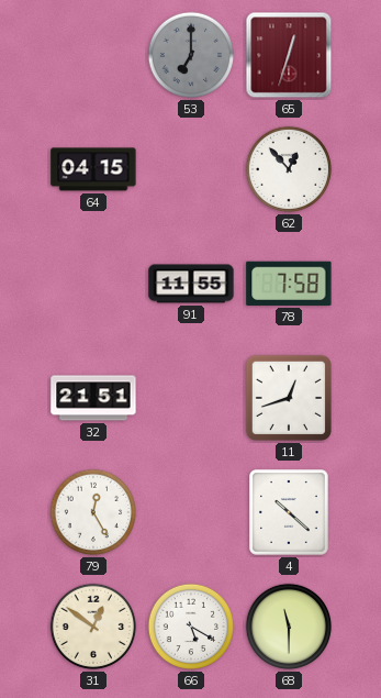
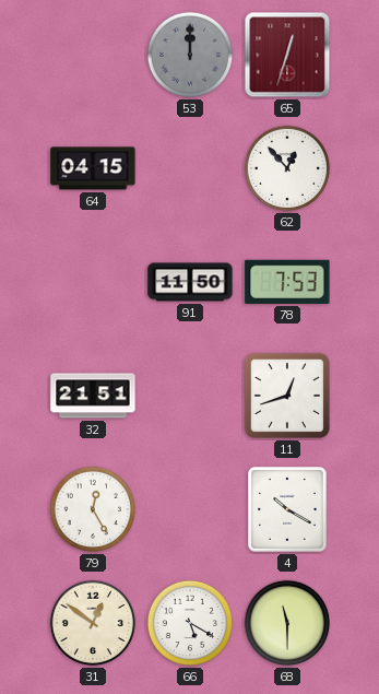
53: 7:00 -> 12:00 (190, 55)
91: 11:55 -> 11:50 (190, 282)
78: 7:58 -> 7:53 (287, 282)
4: 10:22 -> 10:20 (287, 509)
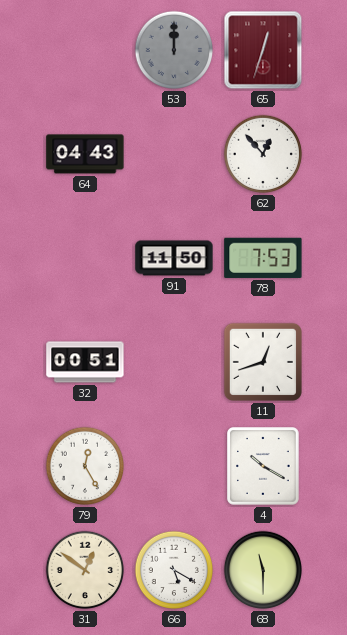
64: 04:15 -> 04:43 (85, 154)
32: 21:51 -> 00:51 (85, 362)
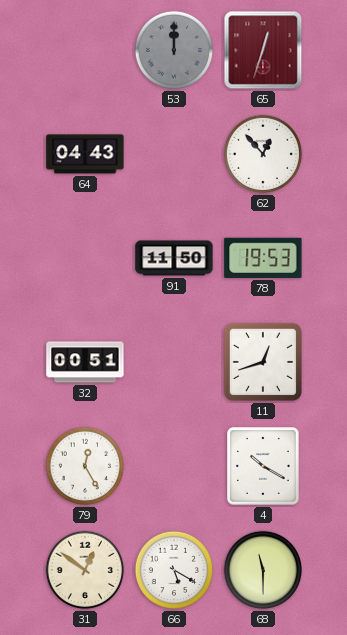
78: 7:53 -> 19:53 (263, 258)
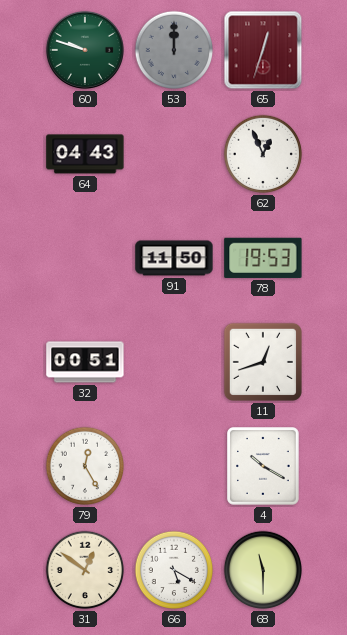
60: none -> 9:48 (85, 50)
62: 12:53 -> 12:56 (263, 154)
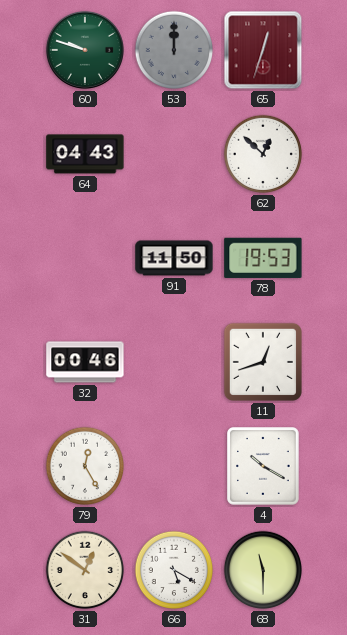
62: 12:56 -> 12:52 (263, 154)
32: 00:51 -> 00:46 (85, 362)
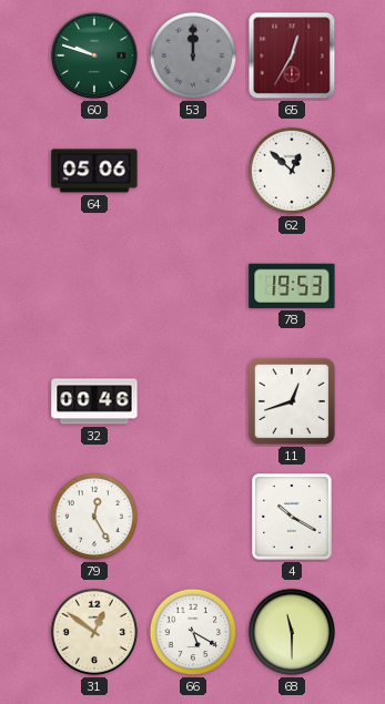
65: 12:33 -> 12:35 (292, 55)
64: 04:43 -> 05:06 (94, 171)
91: 11:50 -> none (174, 258)
